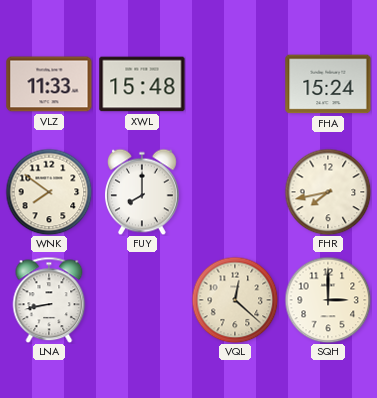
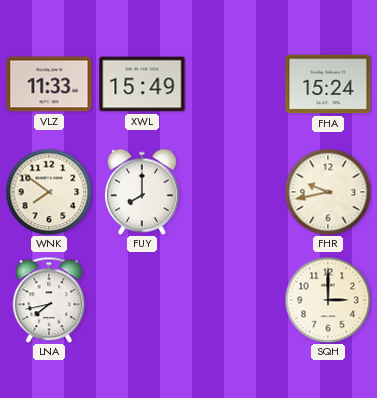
XWL: 15:48 -> 15:49 (142, 84)
FHR: 7:43 -> 9:43 (328, 192)
LNA: 8:43 -> 7:43 (49, 300)
VQL: 12:22 -> none (235, 300)
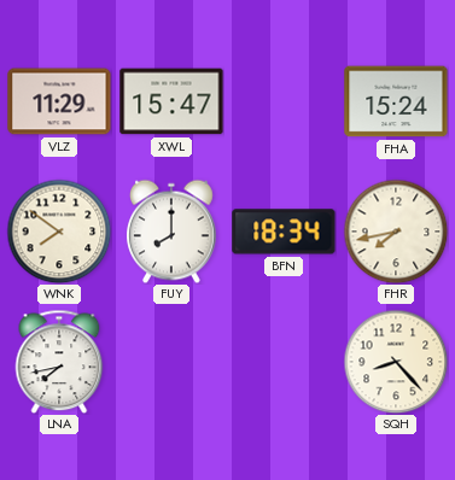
VLZ: 11:33 -> 11:29 (59, 101)
XWL: 15:49 -> 15:47 (171, 101)
BFN: none -> 18:34 (284, 232)
FHR: 9:43 -> 7:43 (396, 232)
SQH: 3:00 -> 8:23 (396, 362)
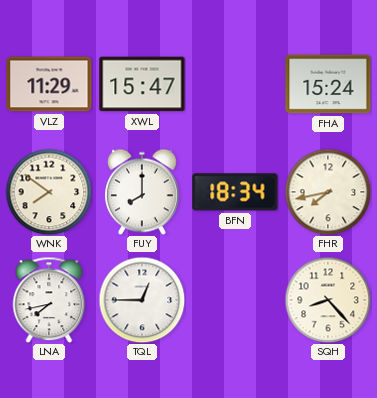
TQL: none -> 12:45 (142, 300)
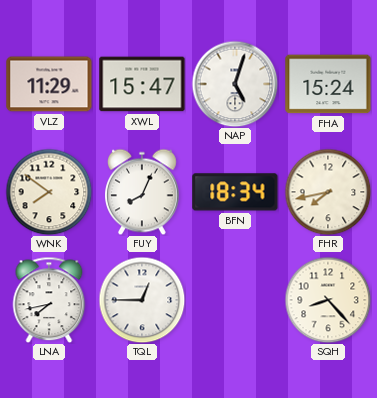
NAP: none -> 5:03 (235, 84)
FUY: 8:00 -> 8:04 (143, 192)
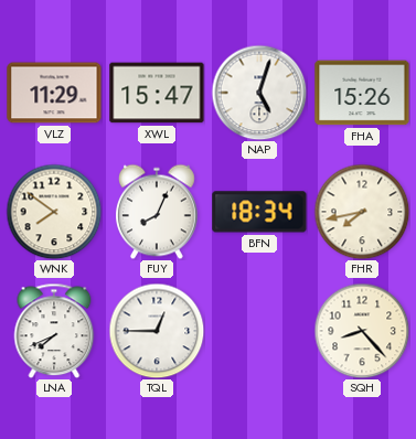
FHA: 15:24 -> 15:26 (362, 93)
LNA: 7:43 -> 7:41 (54, 331)
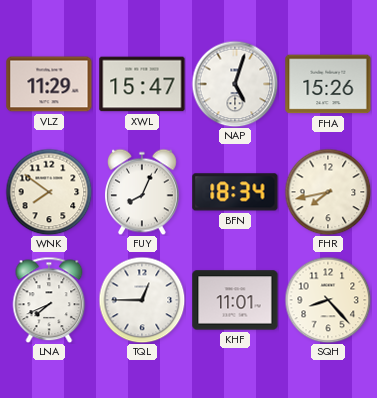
KHF: none -> 11:01 (235, 300)
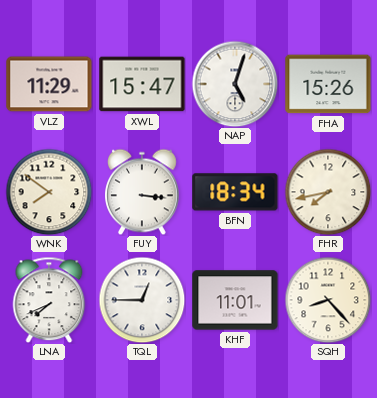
FUY: 8:04 -> 3:16 (143, 192)
